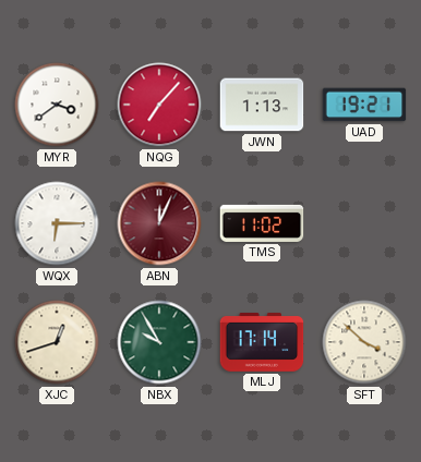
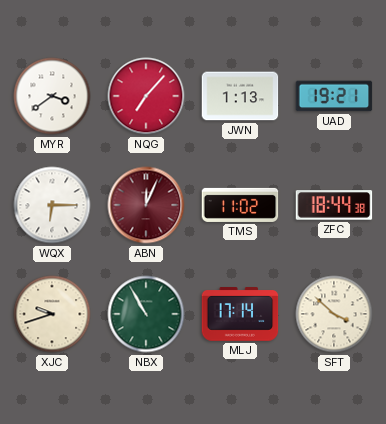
ZFC: none -> 18:44 (334, 205)
XJC: 12:42 -> 9:42 (52, 314)
NBX: 9:55 -> 10:55 (146, 314)
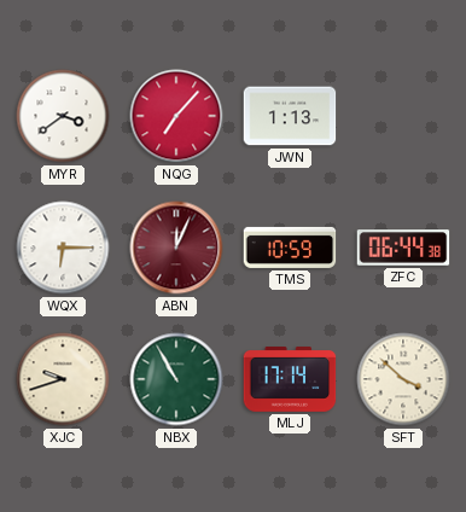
UAD: 19:21 -> none (334, 96)
TMS: 11:02 -> 10:59 (290, 248)
ZFC: 18:44 -> 06:44 (403, 248)
